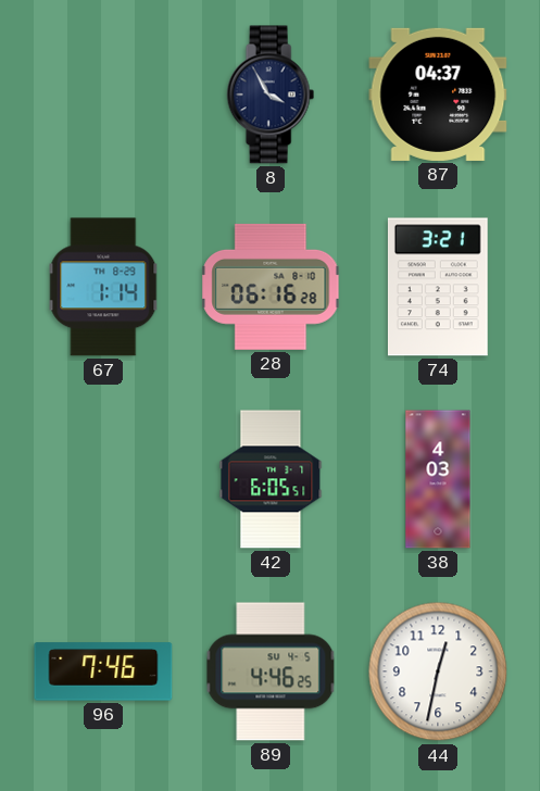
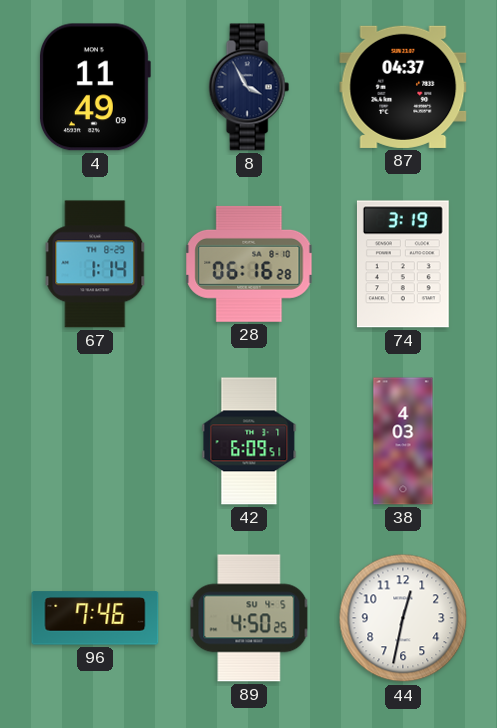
4: none -> 11:49 (95, 87)
74: 3:21 -> 3:19 (403, 264)
42: 6:05 -> 6:09 (249, 441)
89: 4:46 -> 4:50 (249, 618)
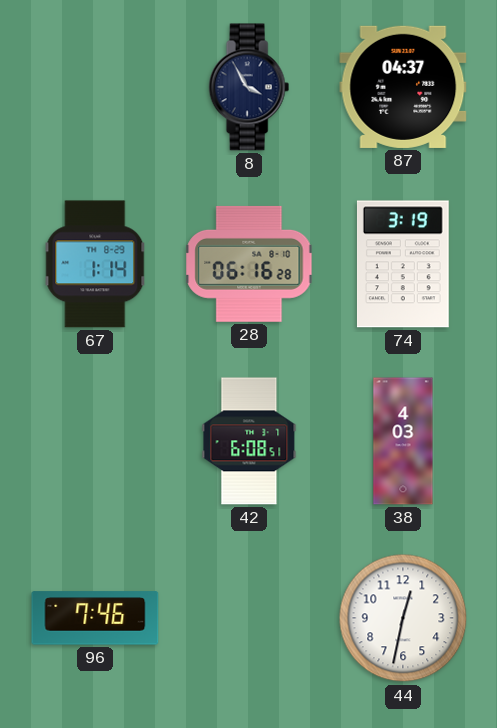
4: 11:49 -> none (95, 87)
42: 6:09 -> 6:08 (249, 441)
89: 4:50 -> none (249, 618)
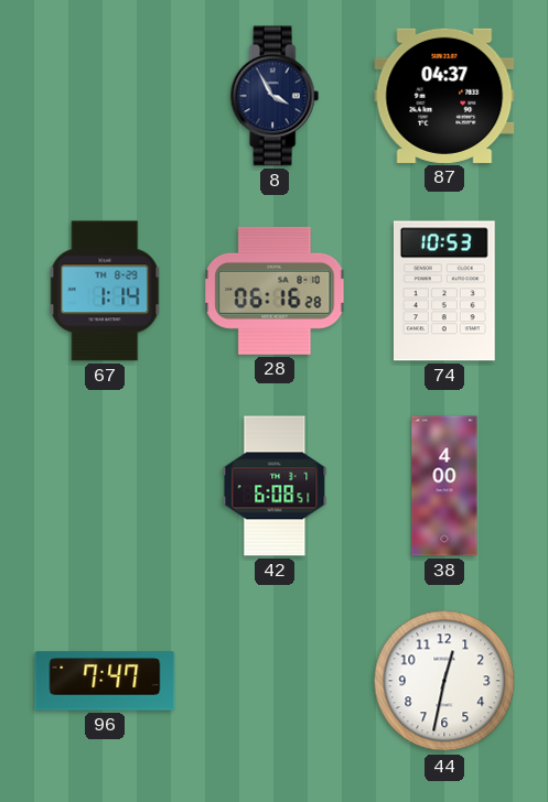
74: 3:19 -> 10:53 (444, 291)
38: 4:03 -> 4:00 (444, 486)
96: 7:46 -> 7:47 (105, 681)
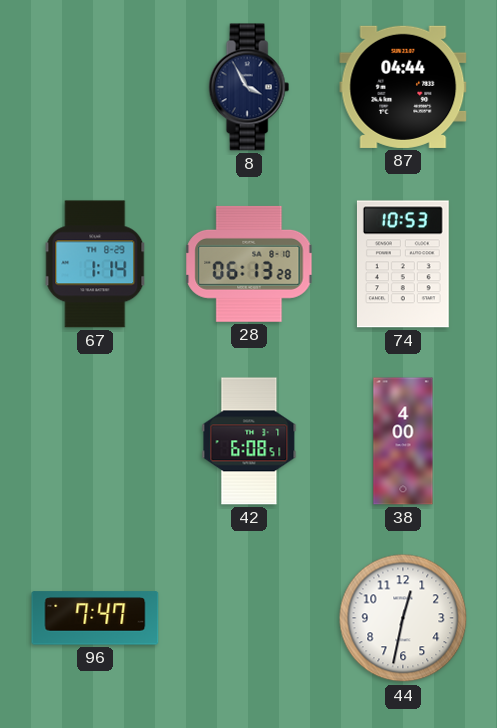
87: 04:37 -> 04:44 (403, 87)
28: 06:16 -> 06:13 (249, 264)
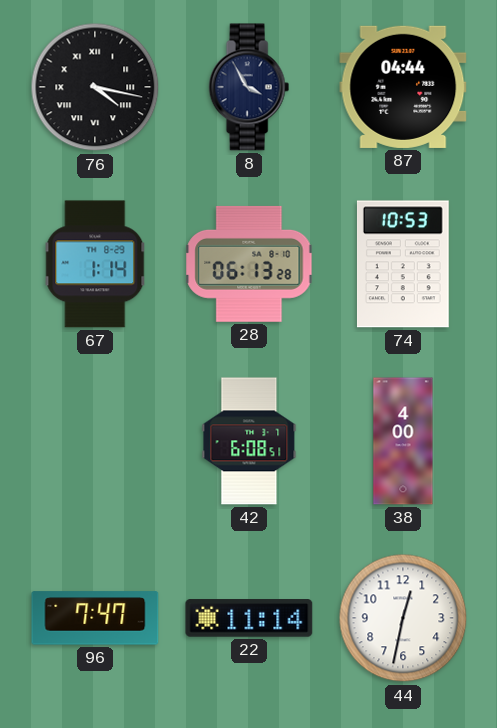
76: none -> 4:17 (95, 87)
22: none -> 11:14 (249, 618)
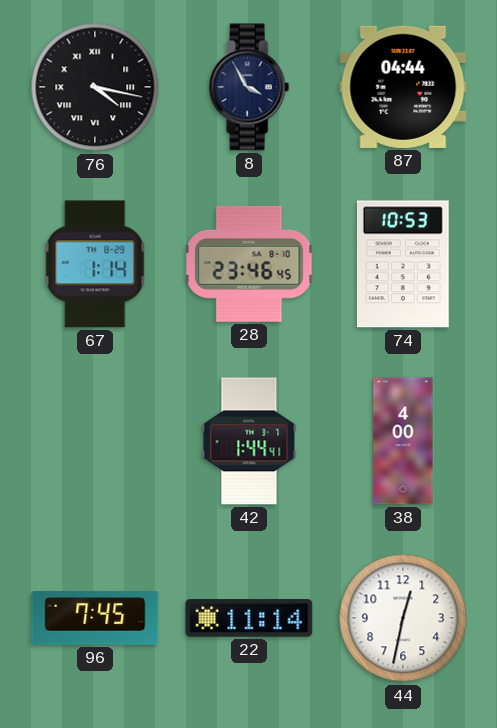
28: 06:13 -> 23:46 (249, 264)
42: 6:08 -> 1:44 (249, 441)
96: 7:47 -> 7:45 (95, 618)
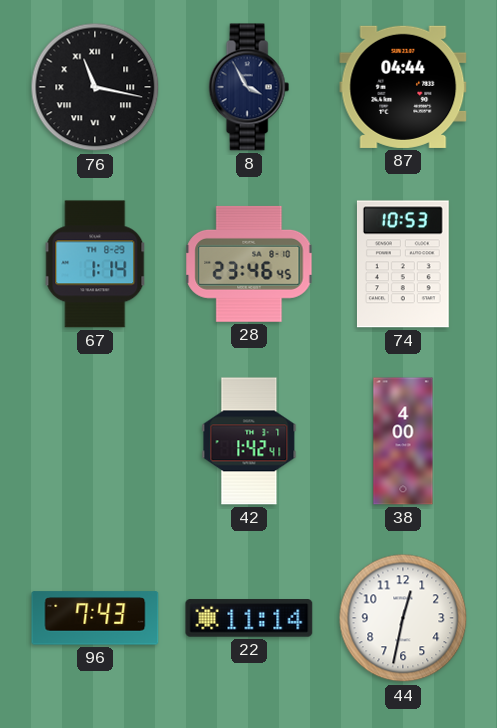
76: 4:17 -> 11:17 (95, 87)
42: 1:44 -> 1:42 (249, 441)
96: 7:45 -> 7:43 (95, 618)
